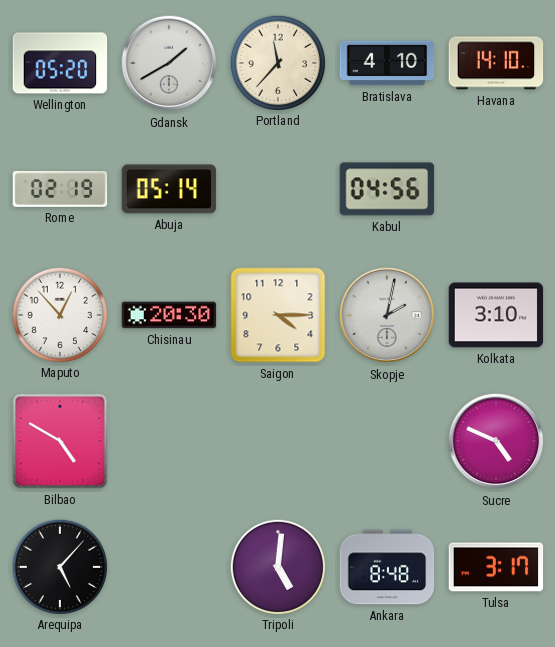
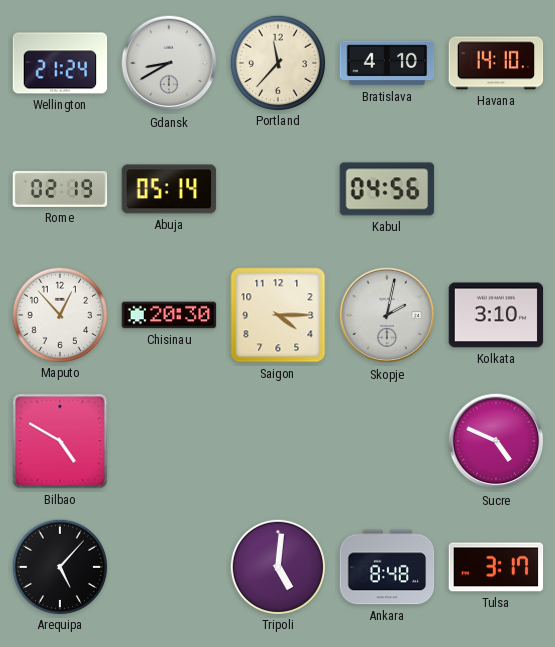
Wellington: 05:20 -> 21:24 (60, 63)
Gdansk: 1:40 -> 8:40 (169, 63)
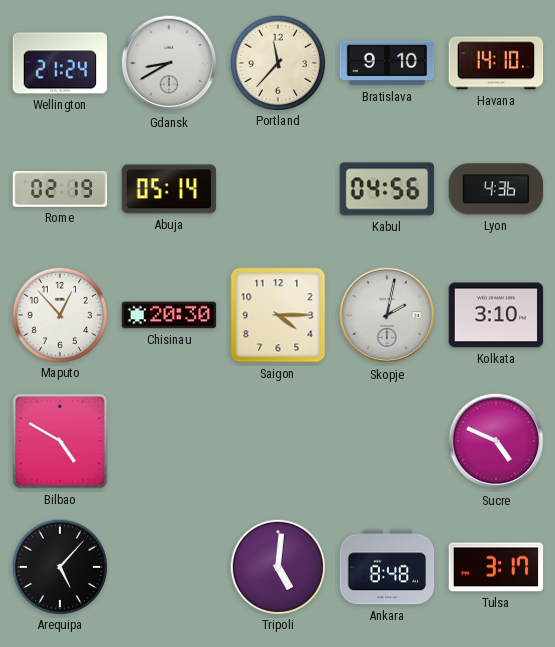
Bratislava: 4:10 -> 9:10 (387, 63)
Lyon: none -> 4:36 (496, 189)
